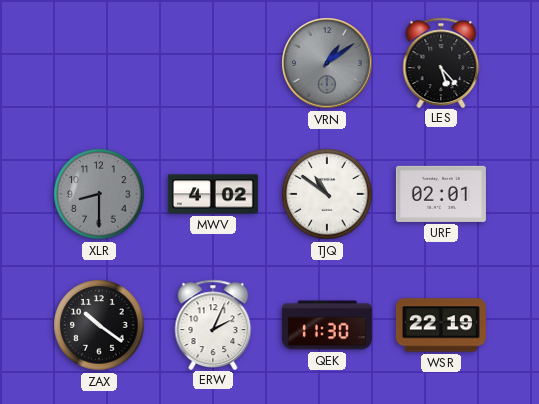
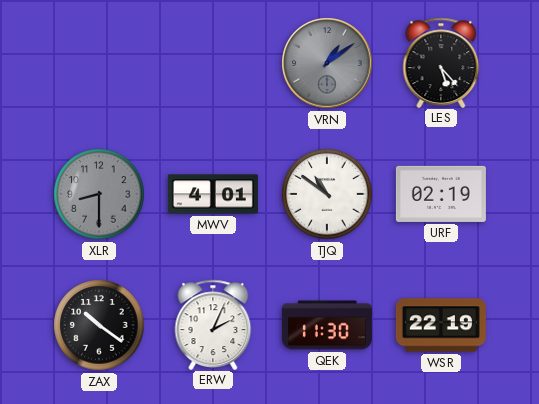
MWV: 4:02 -> 4:01 (213, 194)
URF: 02:01 -> 02:19 (441, 194)
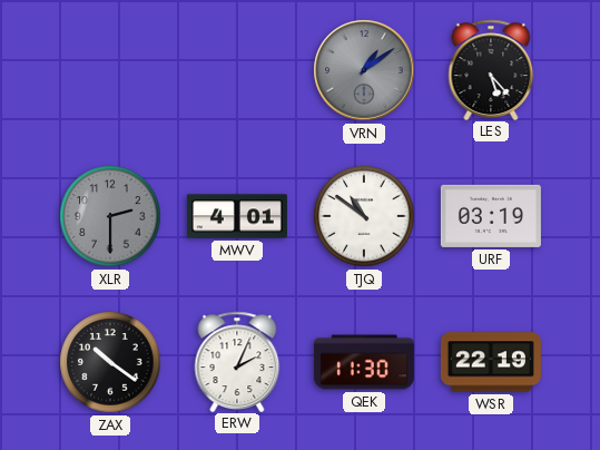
XLR: 8:30 -> 2:30 (110, 216)
URF: 02:19 -> 03:19 (491, 216)
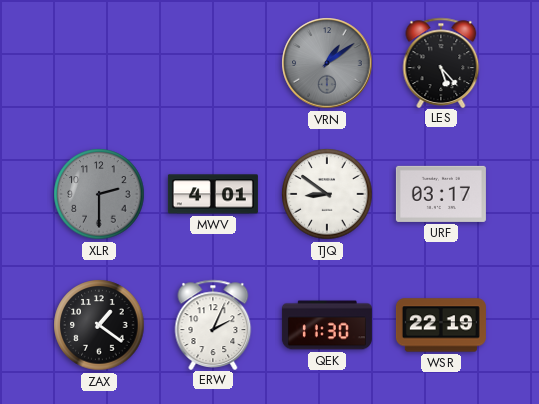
TJQ: 10:51 -> 8:51 (327, 194)
URF: 03:19 -> 03:17 (441, 194)
ZAX: 10:21 -> 1:21 (99, 325)
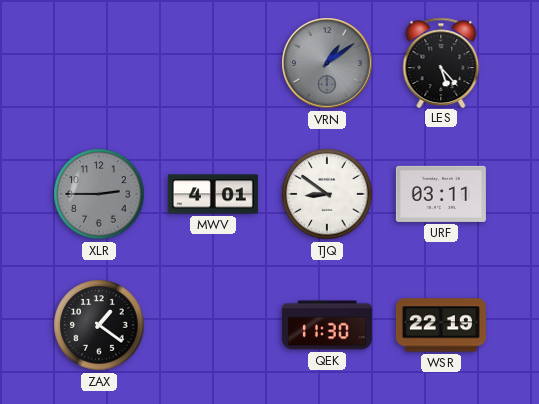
XLR: 2:30 -> 2:45 (99, 194)
URF: 03:17 -> 03:11 (441, 194)
ERW: 2:04 -> none (213, 324)
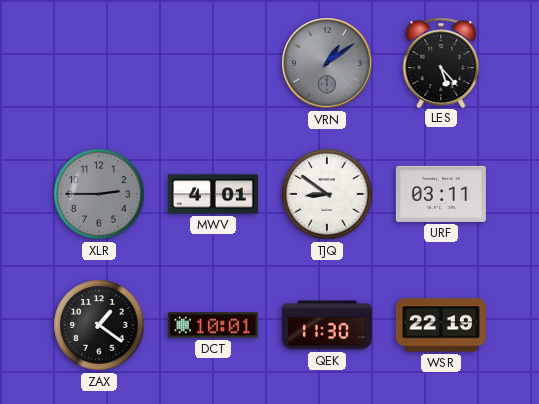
DCT: none -> 10:01 (213, 325)
